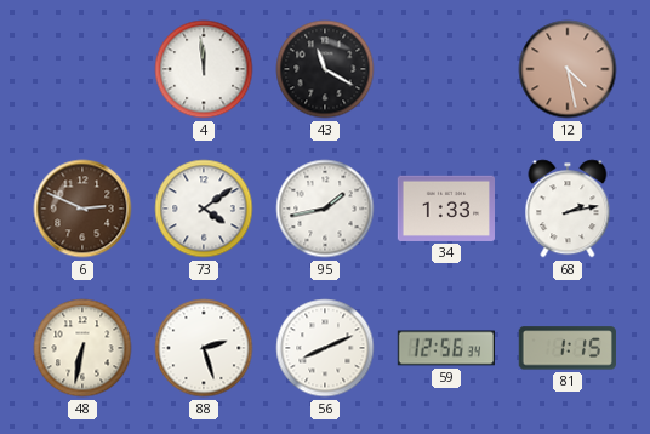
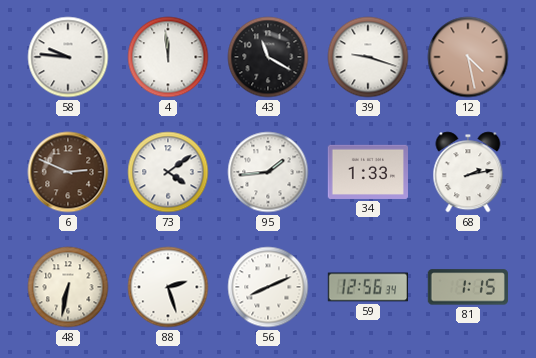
58: none -> 9:46 (68, 57)
39: none -> 9:18 (368, 57)
95: 1:43 -> 1:44 (268, 172)
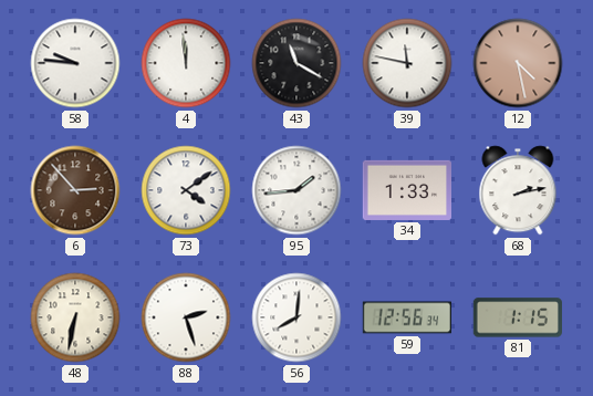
39: 9:18 -> 11:47 (407, 63)
6: 2:49 -> 2:53 (75, 190)
56: 8:11 -> 8:01 (296, 317)
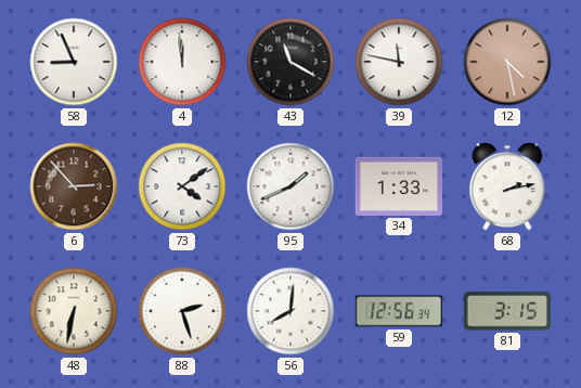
58: 9:46 -> 8:56 (74, 62)
95: 1:44 -> 1:41 (290, 186)
81: 1:15 -> 3:15 (507, 311)
